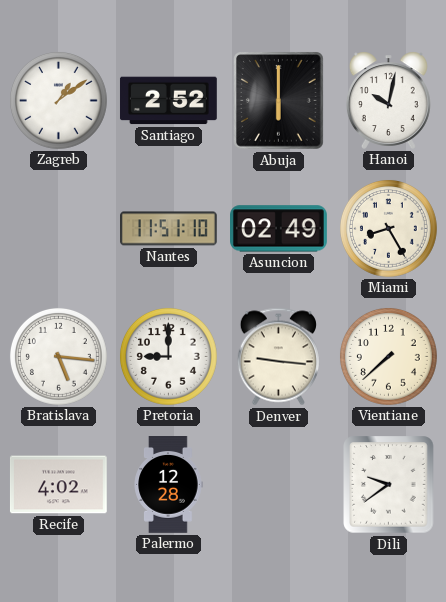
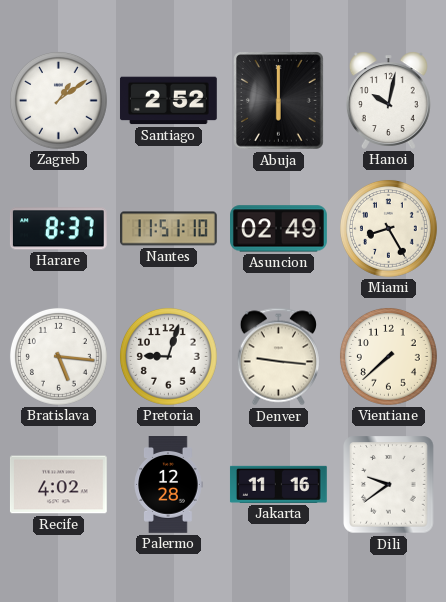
Harare: none -> 8:37 (58, 229)
Pretoria: 9:00 -> 9:03 (168, 356)
Jakarta: none -> 11:16 (278, 484)
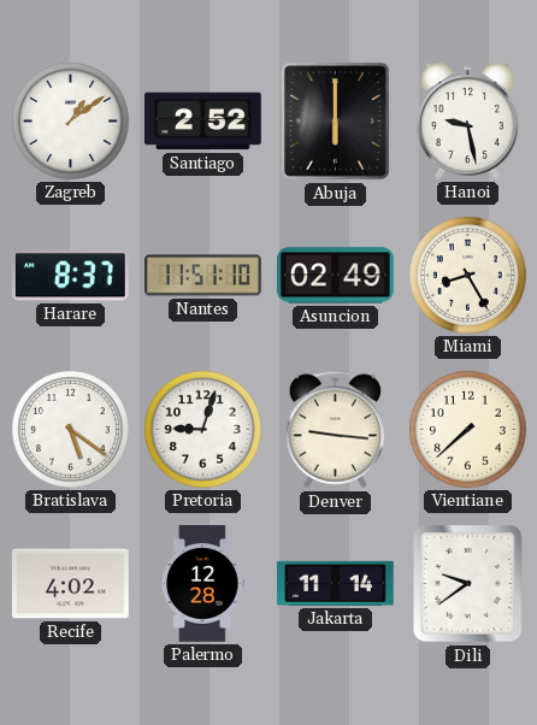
Hanoi: 10:02 -> 9:28 (467, 120)
Bratislava: 5:16 -> 5:21 (70, 429)
Jakarta: 11:16 -> 11:14 (335, 583)
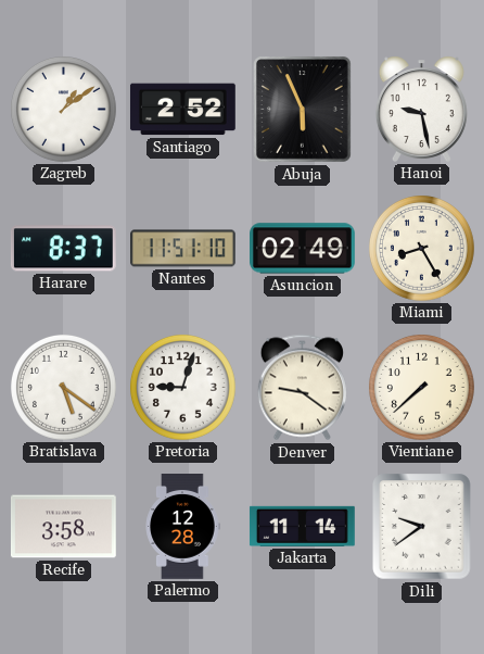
Abuja: 6:00 -> 5:56 (303, 110)
Denver: 9:16 -> 9:21 (302, 388)
Recife: 4:02 -> 3:58 (63, 527)
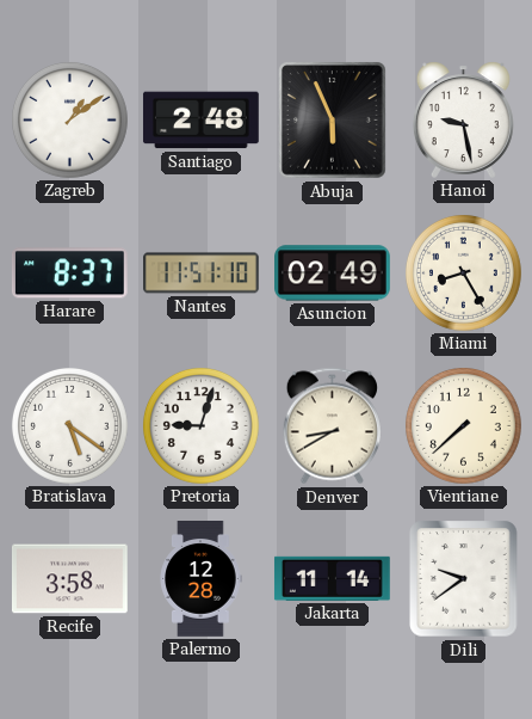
Santiago: 2:52 -> 2:48 (200, 121)
Denver: 9:21 -> 8:40 (332, 426)
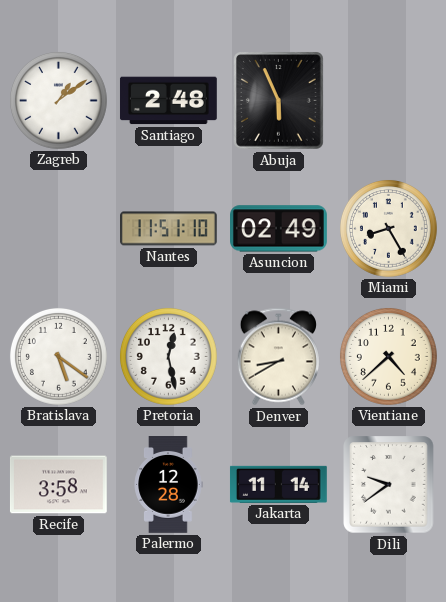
Hanoi: 9:28 -> none (463, 119)
Harare: 8:37 -> none (69, 274)
Pretoria: 9:03 -> 12:28 (168, 356)
Vientiane: 7:38 -> 4:38 (388, 356)
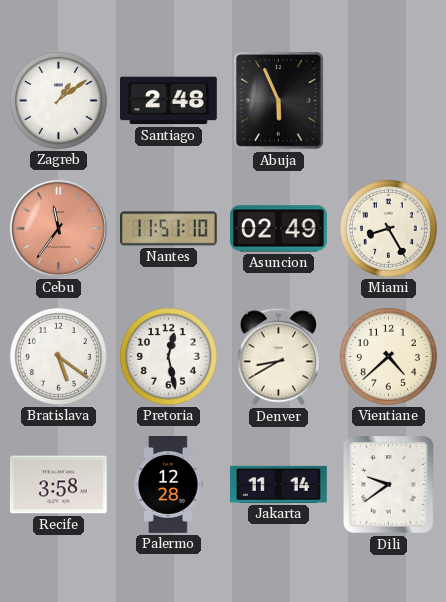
Cebu: none -> 11:36 (58, 228)
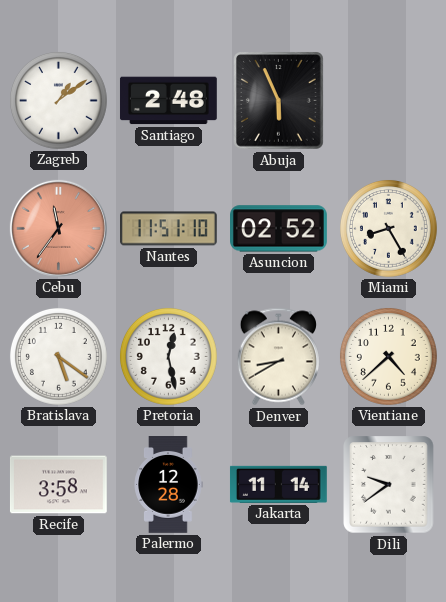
Asuncion: 02:49 -> 02:52 (279, 229)
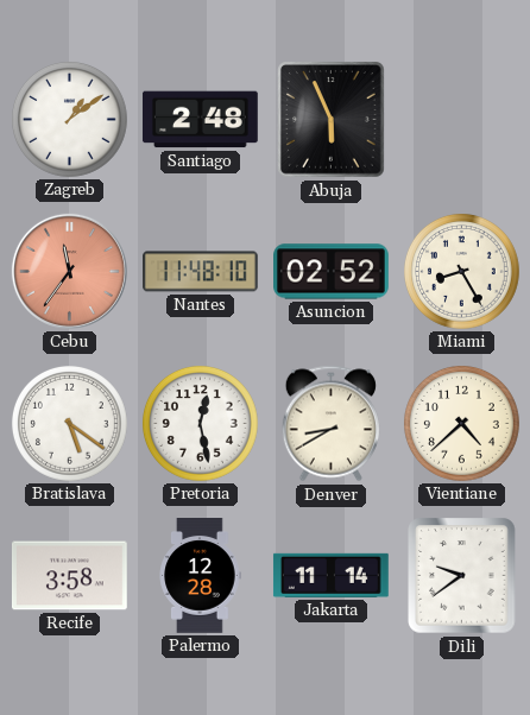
Nantes: 11:51 -> 11:48 (201, 272)
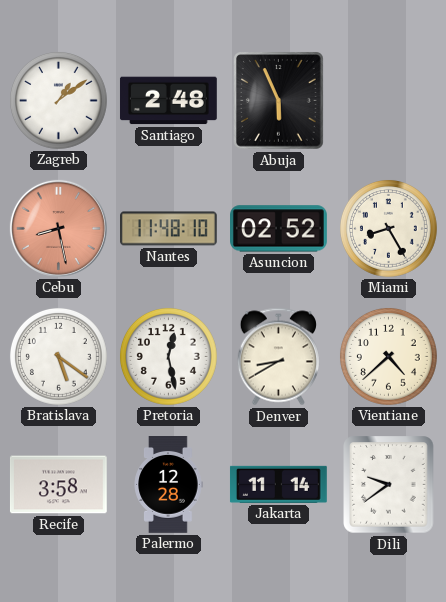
Cebu: 11:36 -> 8:28 (58, 228)
